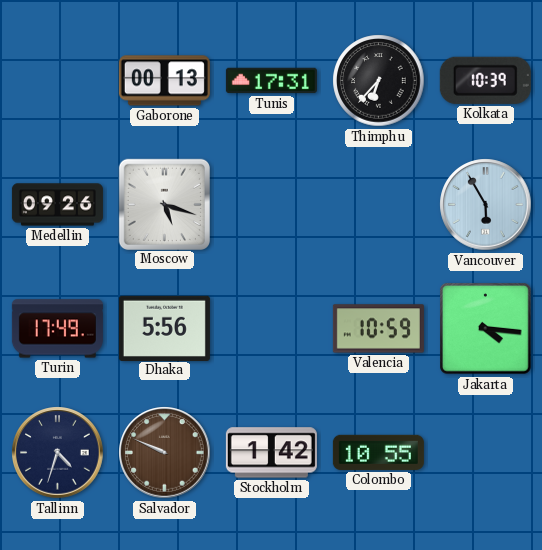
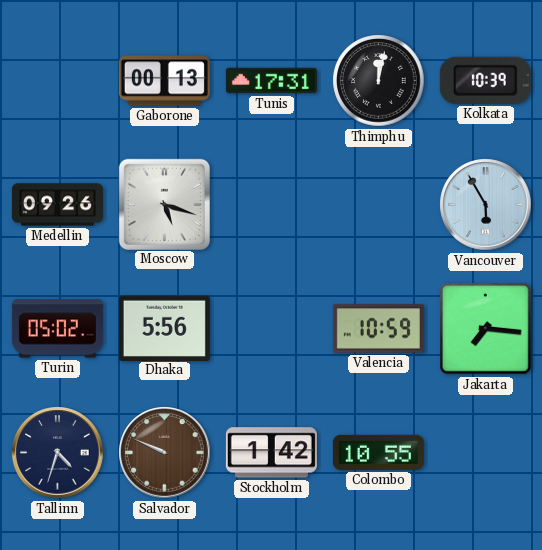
Thimphu: 6:37 -> 12:02 (379, 81)
Turin: 17:49 -> 05:02 (57, 329)
Jakarta: 4:16 -> 7:16 (486, 329)
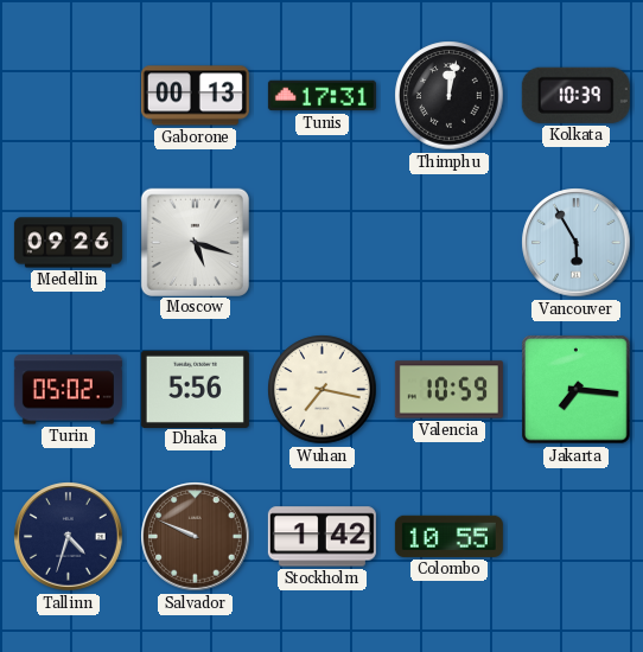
Wuhan: none -> 7:17 (323, 390)
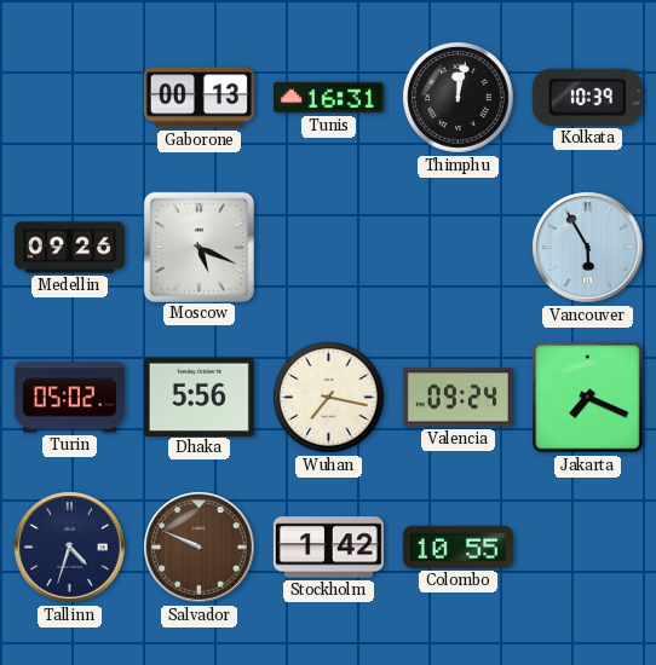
Tunis: 17:31 -> 16:31 (328, 98)
Moscow: 5:18 -> 5:19 (198, 247)
Valencia: 10:59 -> 09:24 (458, 398)
Jakarta: 7:16 -> 7:19 (588, 398)
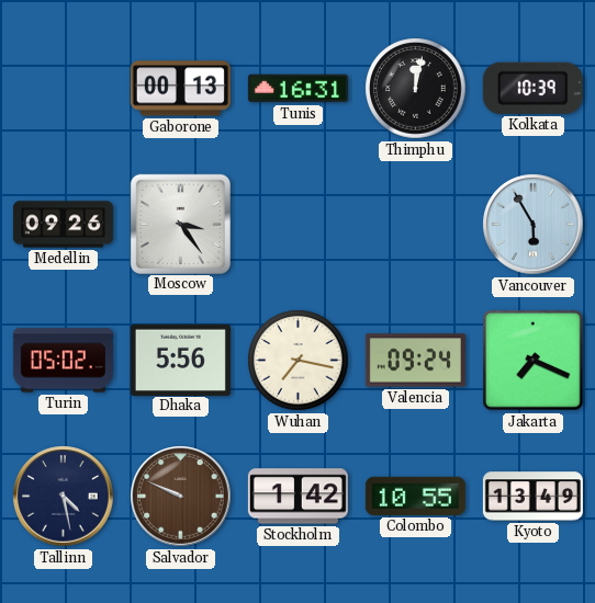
Moscow: 5:19 -> 3:24 (180, 224)
Tallinn: 4:33 -> 4:28 (64, 497)
Kyoto: none -> 13:49 (532, 497)
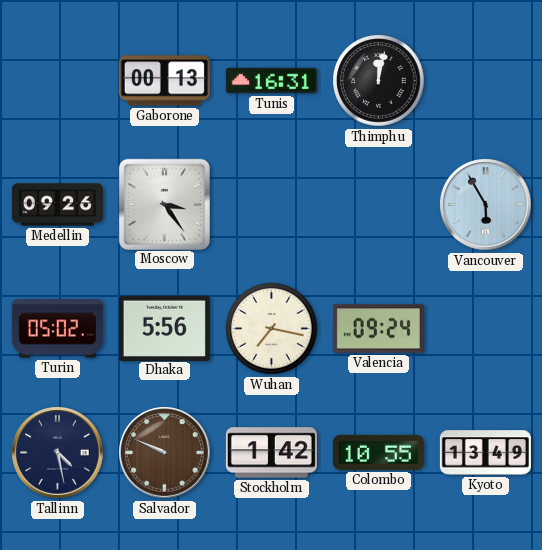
Kolkata: 10:39 -> none (532, 88)
Jakarta: 7:19 -> none (534, 361)
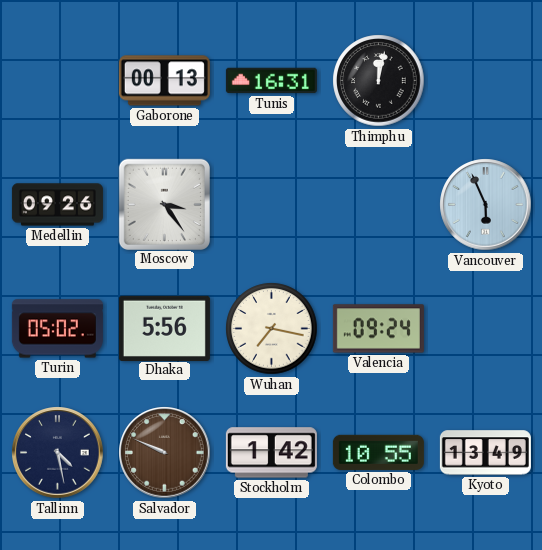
Vancouver: 5:55 -> 5:56 (486, 205)
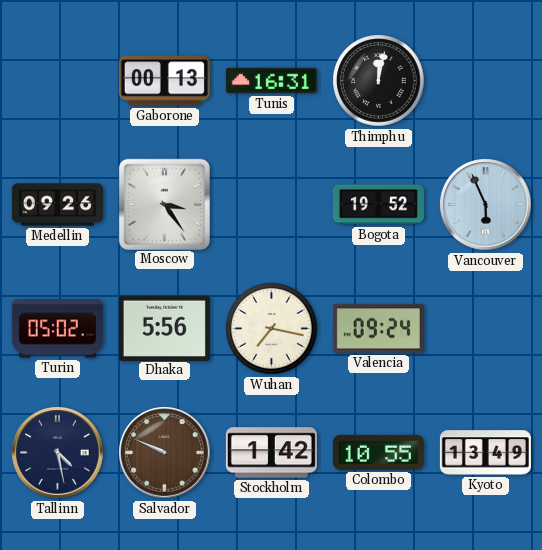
Bogota: none -> 19:52 (378, 205)
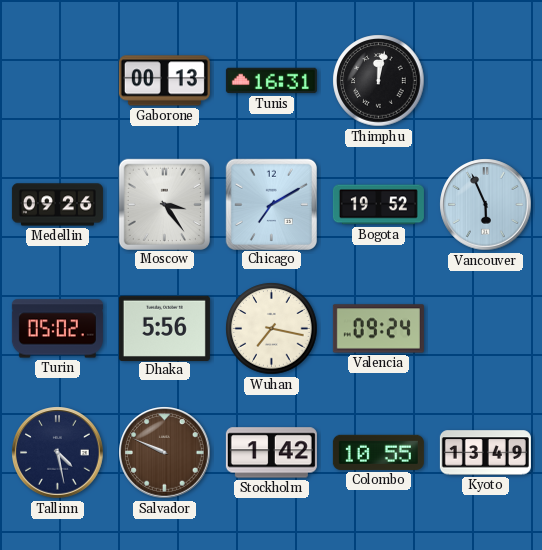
Chicago: none -> 7:10 (271, 204)
